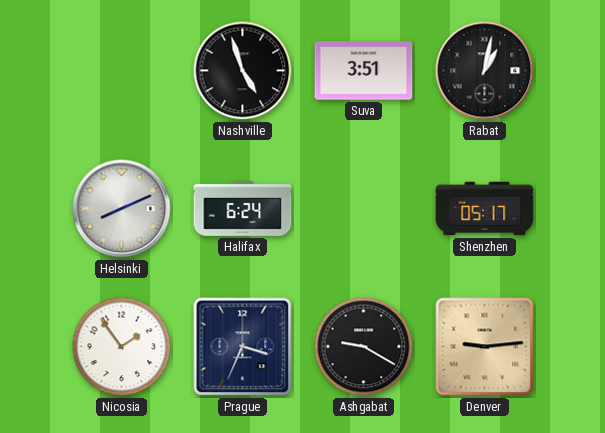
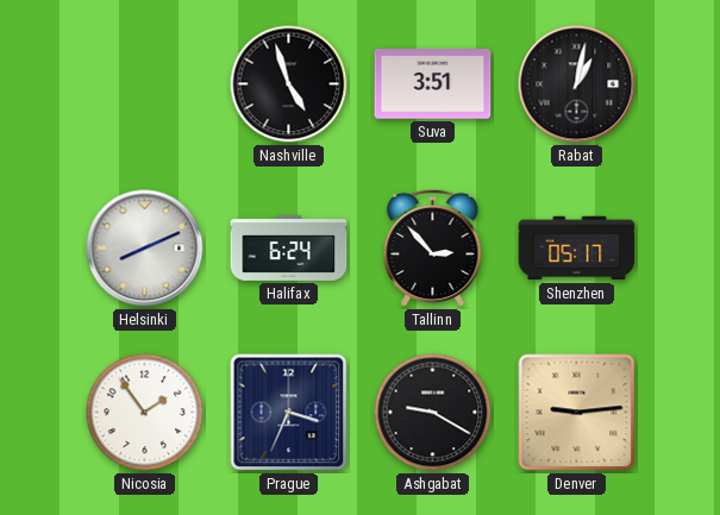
Tallinn: none -> 2:53 (433, 249)
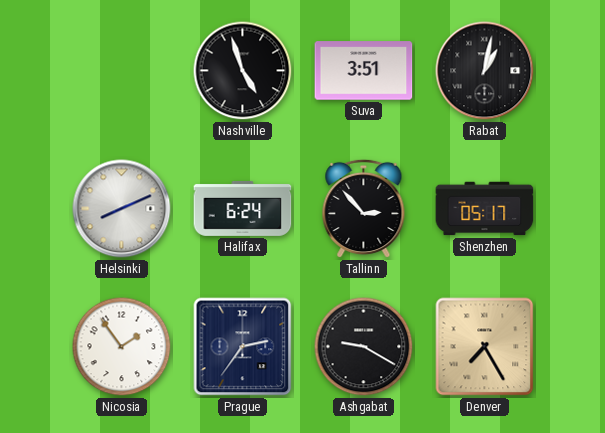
Prague: 3:34 -> 2:36 (243, 347)
Denver: 9:14 -> 7:25 (485, 347)
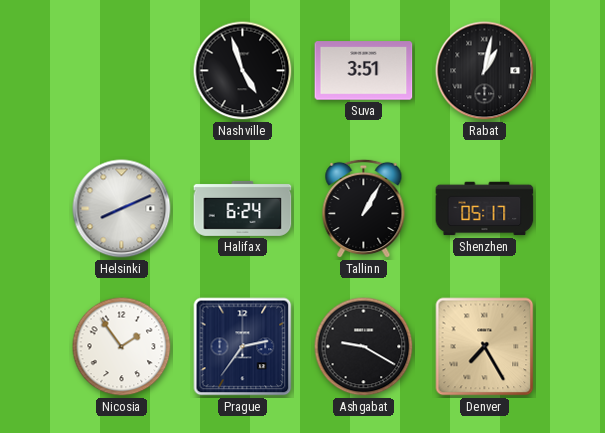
Tallinn: 2:53 -> 1:05 (364, 209)
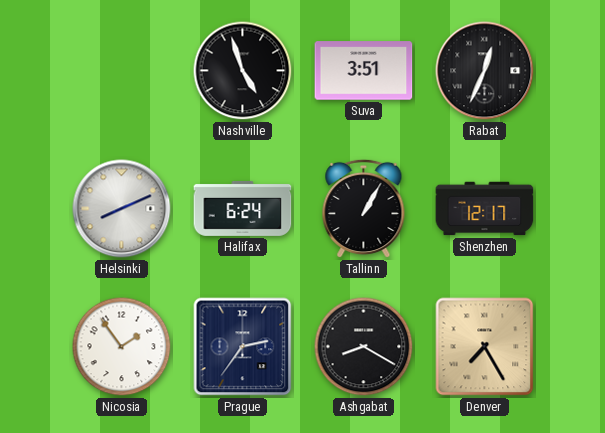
Rabat: 1:02 -> 12:34 (485, 71)
Shenzhen: 05:17 -> 12:17 (485, 209)
Ashgabat: 9:20 -> 8:20 (364, 347)
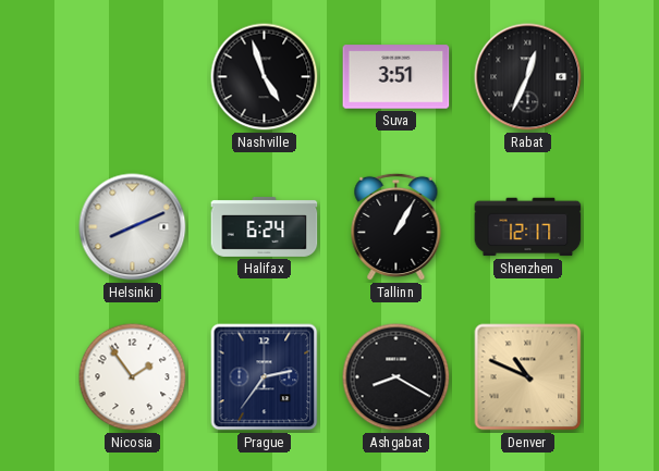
Denver: 7:25 -> 10:49 (528, 377)
